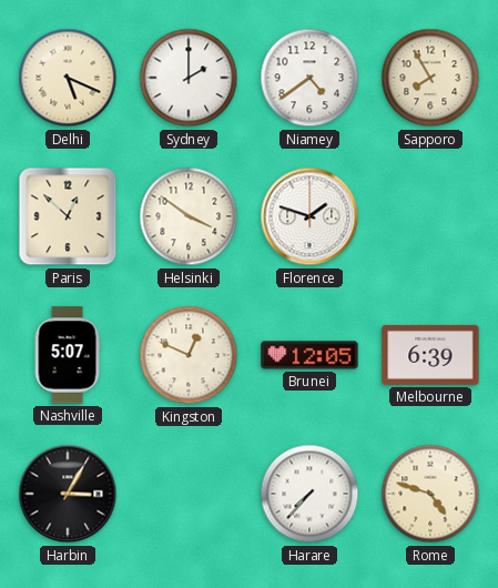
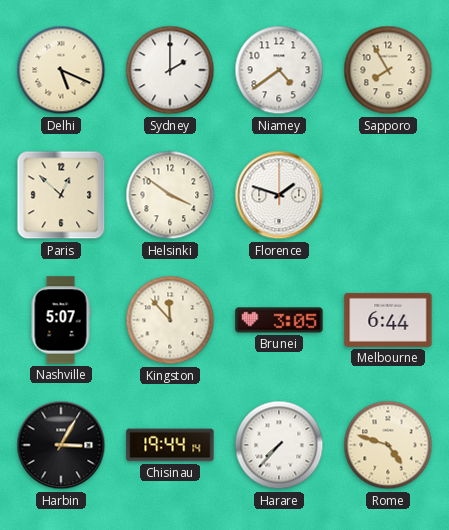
Kingston: 12:49 -> 11:53 (170, 320)
Brunei: 12:05 -> 3:05 (279, 320)
Melbourne: 6:39 -> 6:44 (388, 320)
Chisinau: none -> 19:44 (170, 445)
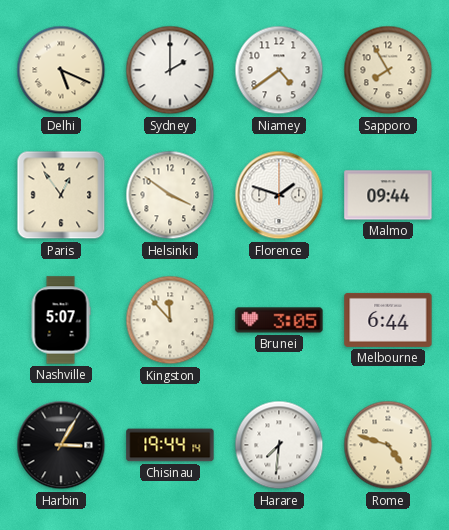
Paris: 12:52 -> 12:54 (61, 195)
Malmo: none -> 09:44 (388, 195)
Harare: 7:37 -> 7:31 (279, 445)
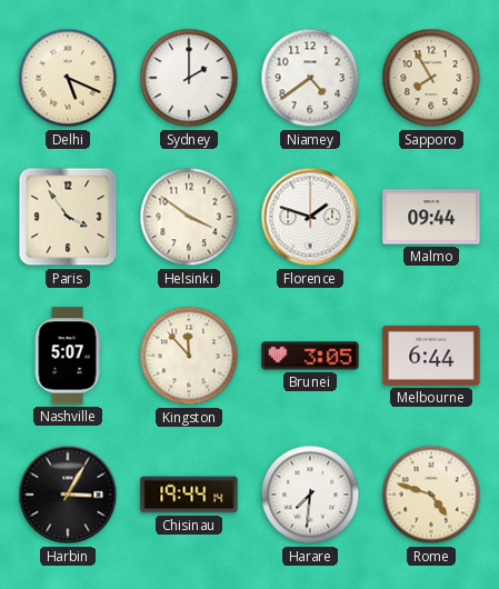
Paris: 12:54 -> 3:54 (68, 217)
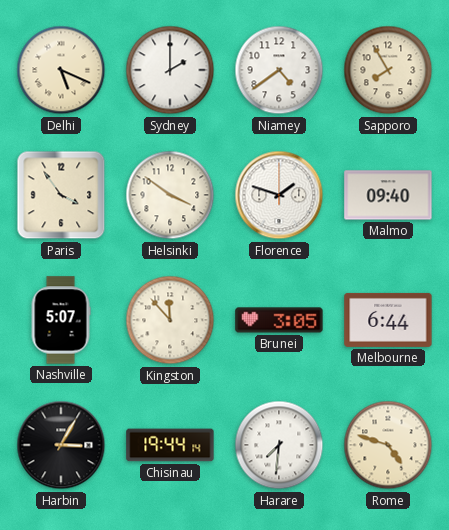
Malmo: 09:44 -> 09:40 (388, 195)
